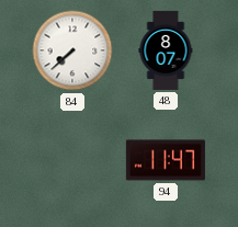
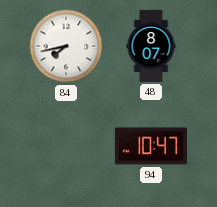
84: 7:38 -> 7:43 (66, 46)
94: 11:47 -> 10:47 (151, 146)
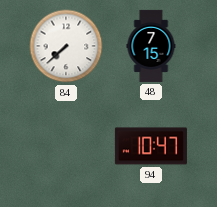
84: 7:43 -> 7:38 (66, 46)
48: 8:07 -> 7:15 (151, 46)
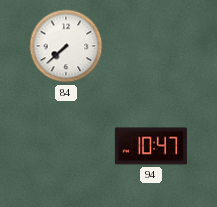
48: 7:15 -> none (151, 46)
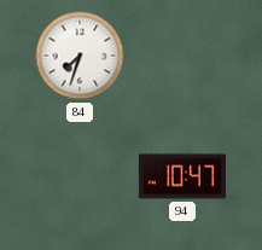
84: 7:38 -> 7:33 (80, 56)
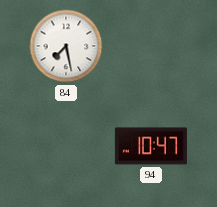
84: 7:33 -> 7:28 (66, 46)
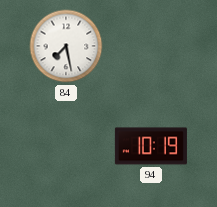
94: 10:47 -> 10:19 (151, 146)
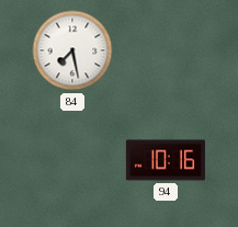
94: 10:19 -> 10:16 (166, 160)
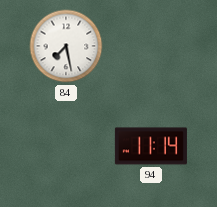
94: 10:16 -> 11:14 (151, 146)
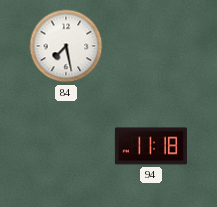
94: 11:14 -> 11:18 (151, 146)
